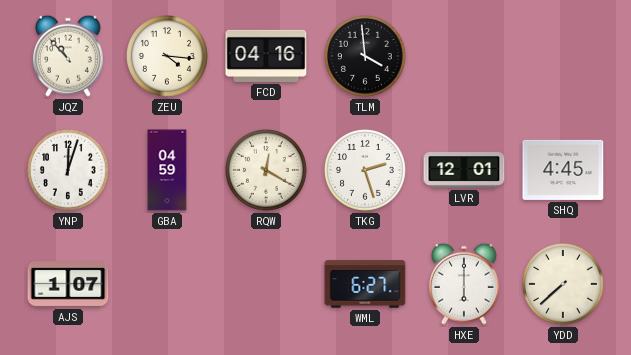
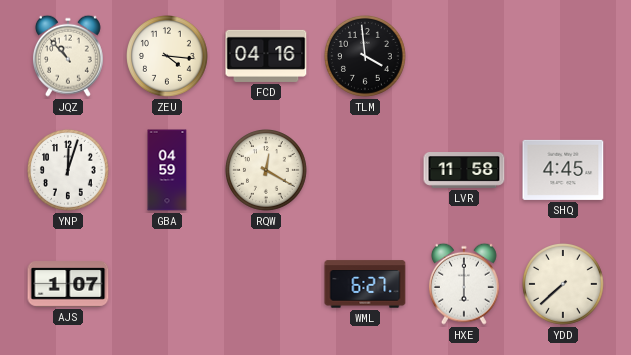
TKG: 2:27 -> none (366, 171)
LVR: 12:01 -> 11:58 (464, 171)
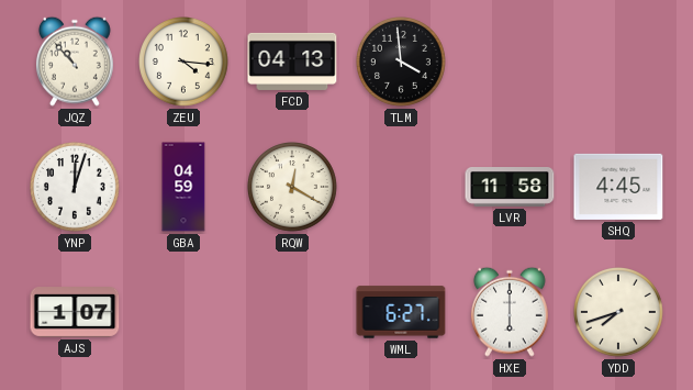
FCD: 04:16 -> 04:13 (292, 62)
YDD: 7:38 -> 7:42 (619, 313)
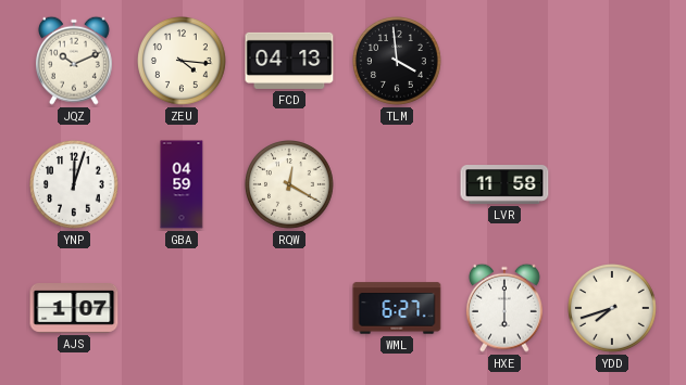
JQZ: 10:53 -> 10:11 (74, 61)
SHQ: 4:45 -> none (618, 187)
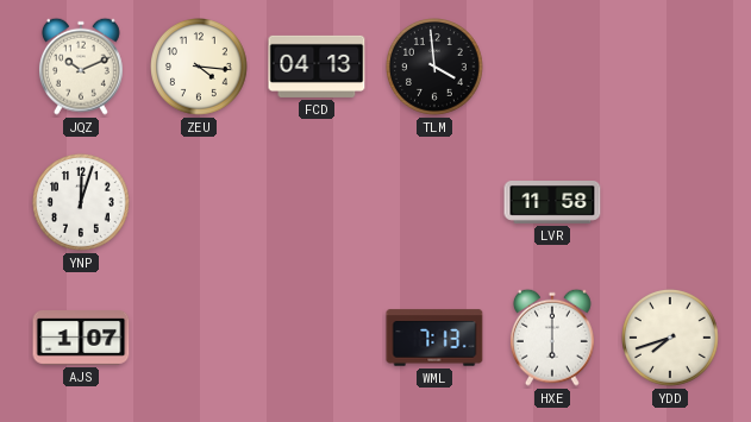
GBA: 04:59 -> none (182, 184)
RQW: 12:20 -> none (290, 185)
WML: 6:27 -> 7:13 (434, 338)
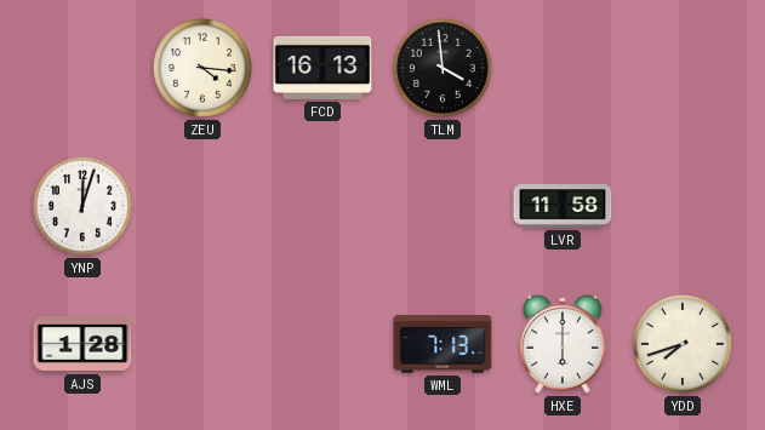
JQZ: 10:11 -> none (81, 67)
FCD: 04:13 -> 16:13 (322, 68)
AJS: 1:07 -> 1:28 (82, 345)
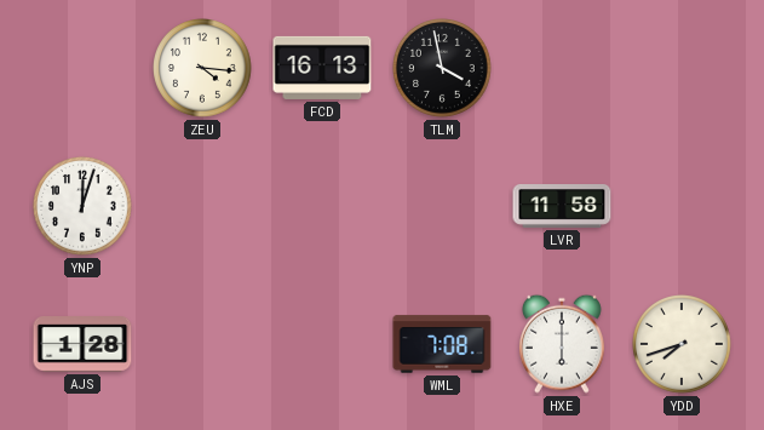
TLM: 3:59 -> 3:58 (443, 69)
WML: 7:13 -> 7:08 (442, 344)
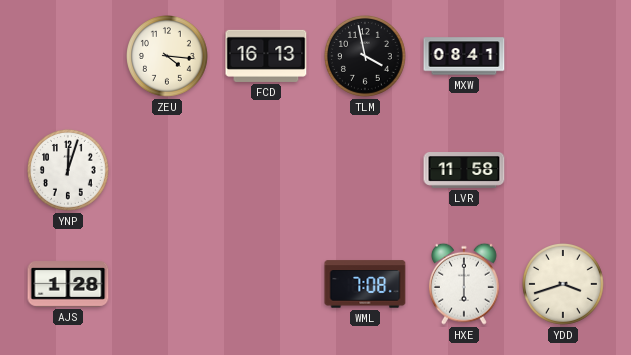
MXW: none -> 08:41 (464, 56)
YDD: 7:42 -> 3:42 (564, 285)
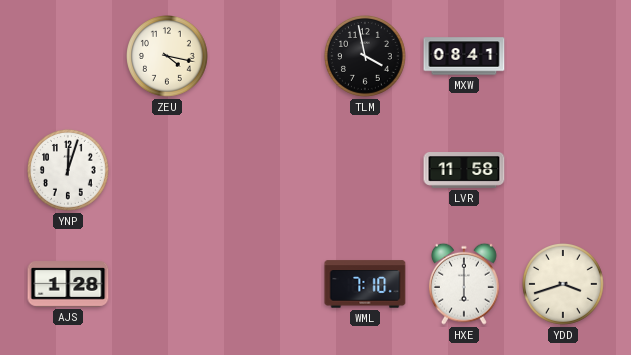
ZEU: 4:16 -> 4:17 (168, 57)
FCD: 16:13 -> none (266, 56)
WML: 7:08 -> 7:10 (365, 284)
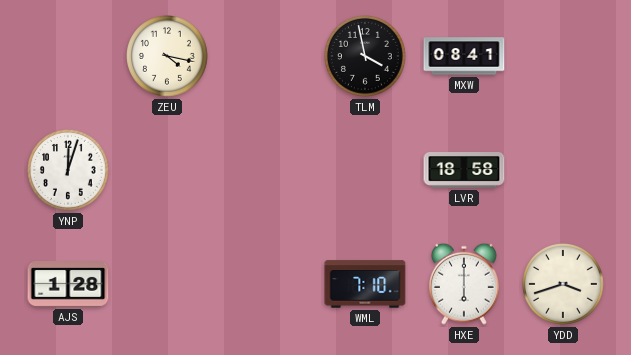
LVR: 11:58 -> 18:58 (464, 171)
